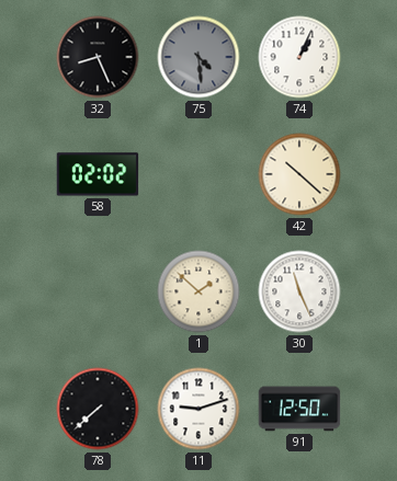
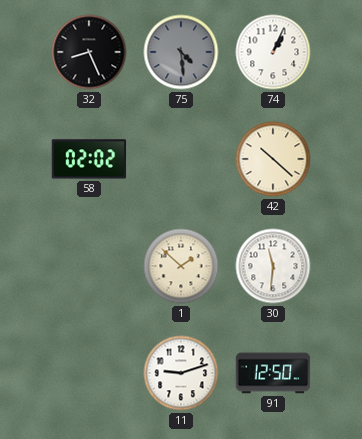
30: 11:26 -> 11:31 (273, 266)
78: 7:38 -> none (98, 409)
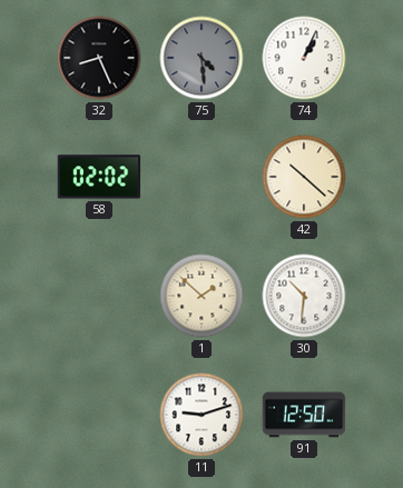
30: 11:31 -> 10:31 (304, 296)
